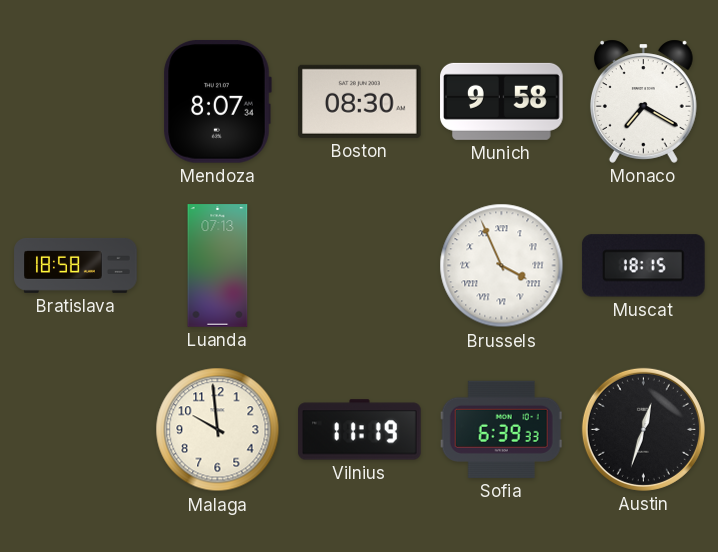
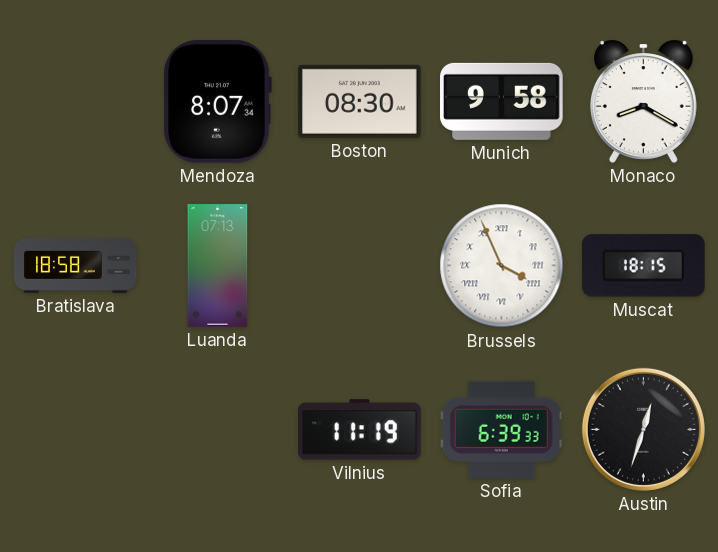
Monaco: 7:20 -> 8:20 (643, 101)
Malaga: 9:59 -> none (218, 430)
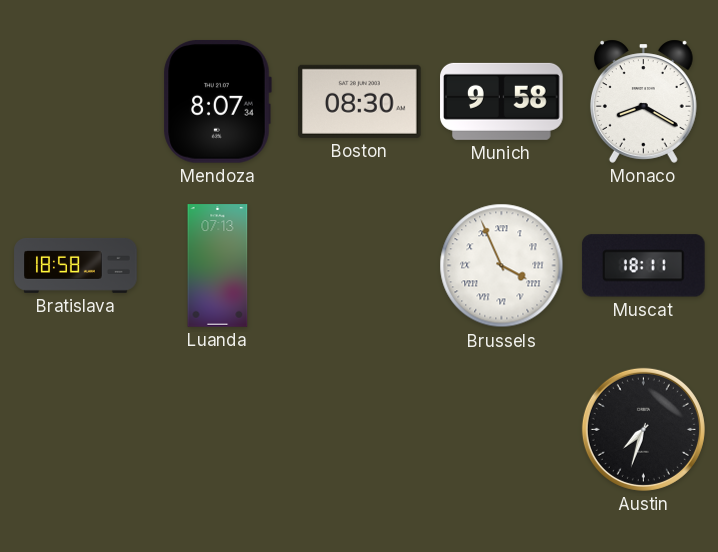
Muscat: 18:15 -> 18:11 (644, 266)
Vilnius: 11:19 -> none (360, 430)
Sofia: 6:39 -> none (501, 429)
Austin: 12:33 -> 7:33 (643, 429)
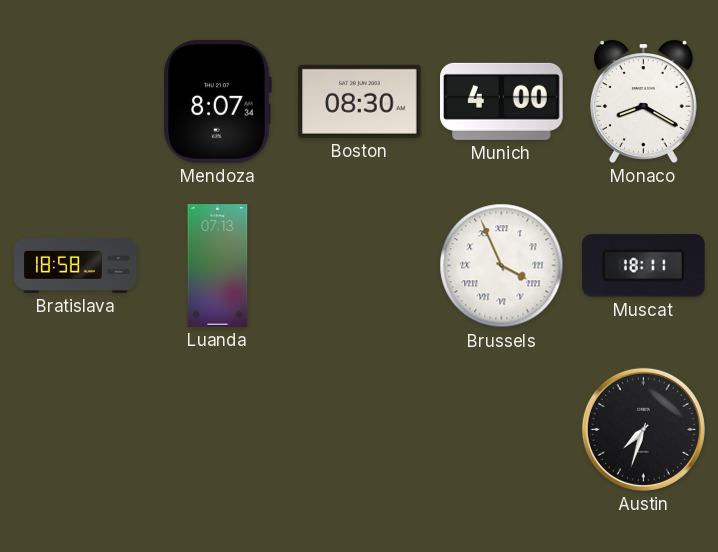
Munich: 9:58 -> 4:00 (502, 101)
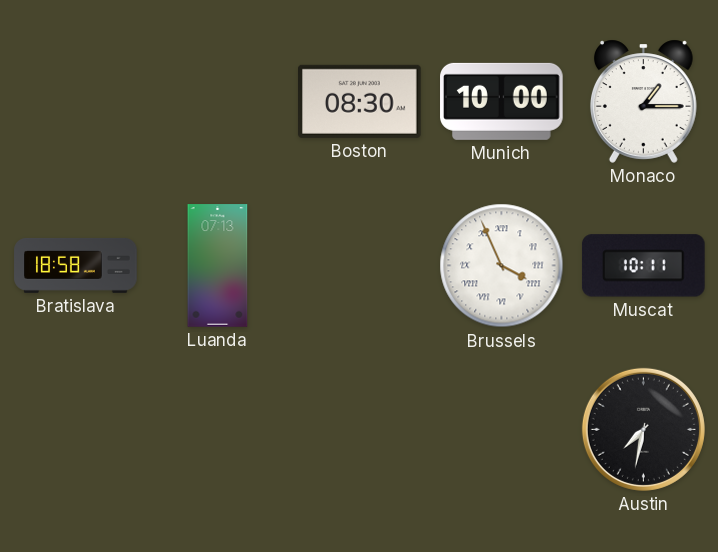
Mendoza: 8:07 -> none (217, 101)
Munich: 4:00 -> 10:00 (502, 101)
Monaco: 8:20 -> 1:15 (643, 101)
Muscat: 18:11 -> 10:11 (644, 266)
Austin: 7:33 -> 7:32 (643, 429)
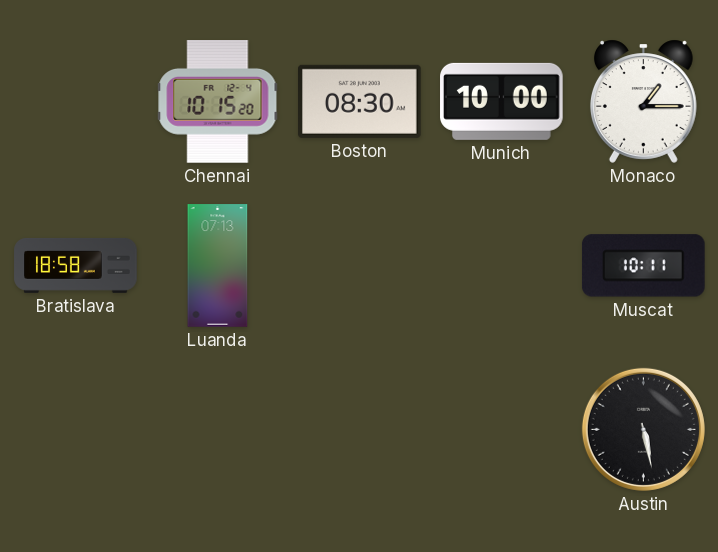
Chennai: none -> 10:15 (218, 102)
Brussels: 3:56 -> none (502, 266)
Austin: 7:32 -> 5:28 (643, 429)
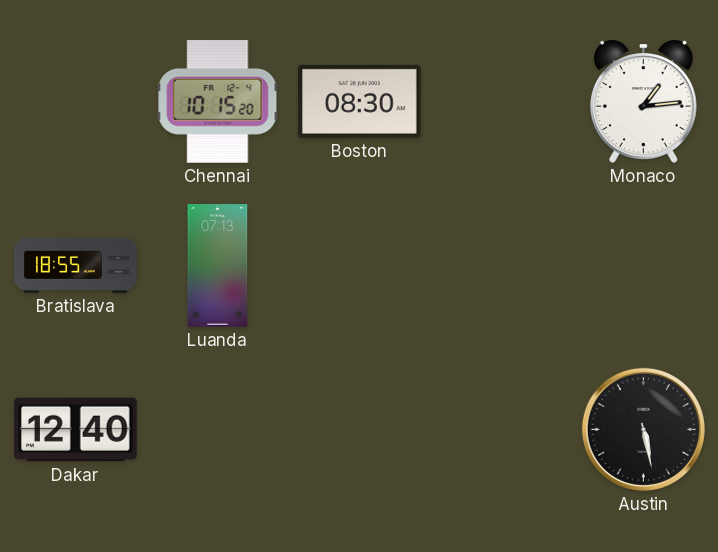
Munich: 10:00 -> none (502, 101)
Monaco: 1:15 -> 1:14 (643, 101)
Bratislava: 18:58 -> 18:55 (76, 265)
Muscat: 10:11 -> none (644, 266)
Dakar: none -> 12:40 (76, 430)
